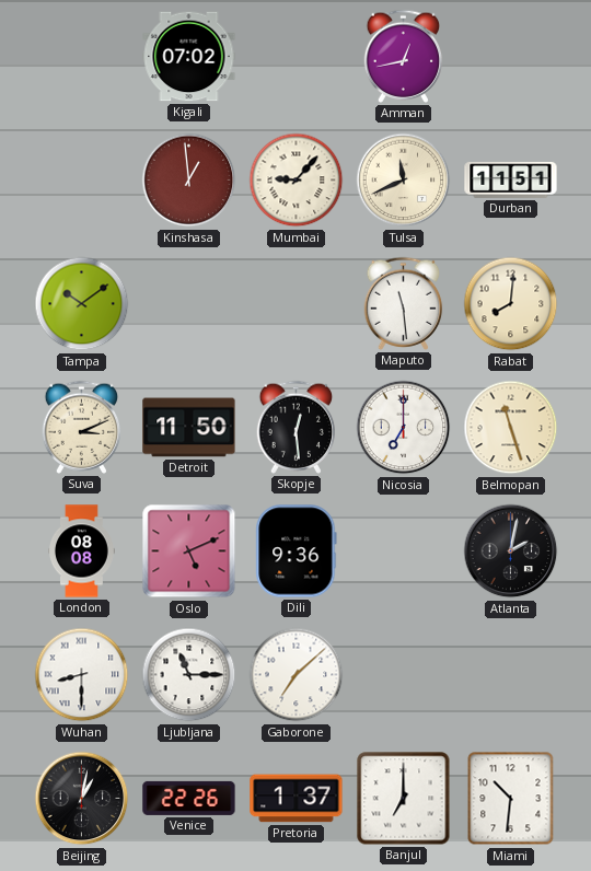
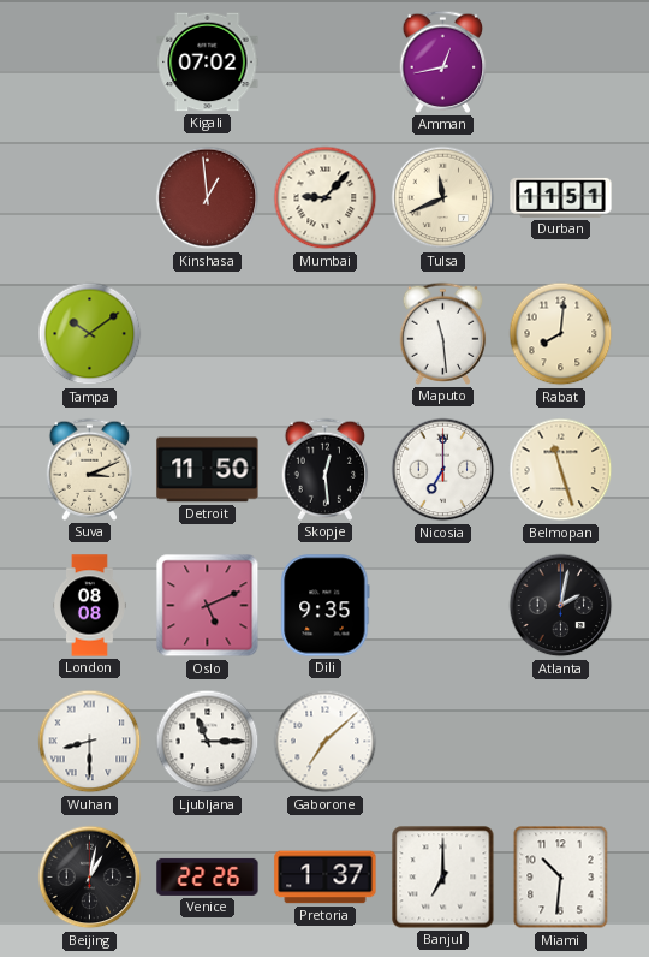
Dili: 9:36 -> 9:35 (326, 606)
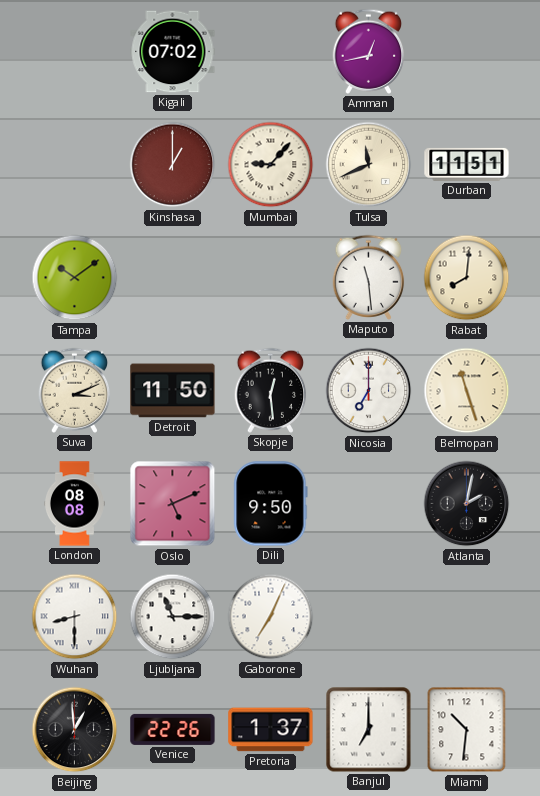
Kinshasa: 12:59 -> 1:00 (173, 165)
Dili: 9:35 -> 9:50 (271, 504)
Gaborone: 7:08 -> 7:04 (271, 617)
Beijing: 1:02 -> 12:59 (75, 730)
